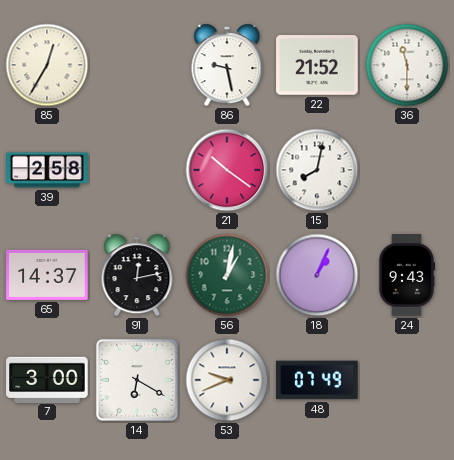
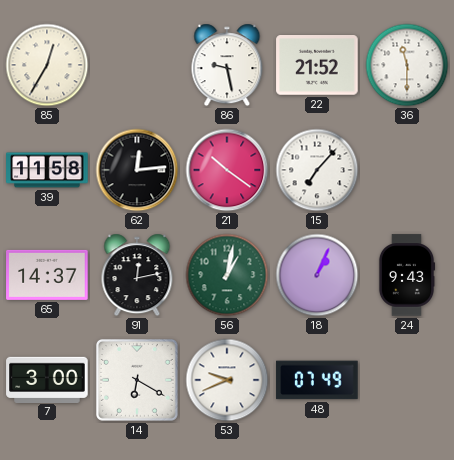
39: 2:58 -> 11:58 (47, 170)
62: none -> 12:14 (137, 170)
15: 8:02 -> 7:07 (317, 170)
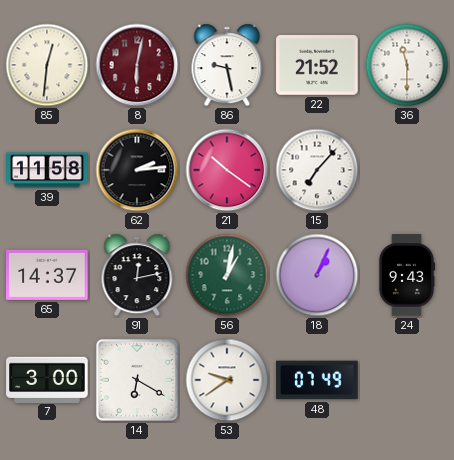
85: 12:35 -> 12:31 (47, 65)
8: none -> 6:02 (137, 65)
62: 12:14 -> 2:14 (137, 170)
53: 9:41 -> 9:39 (227, 380)
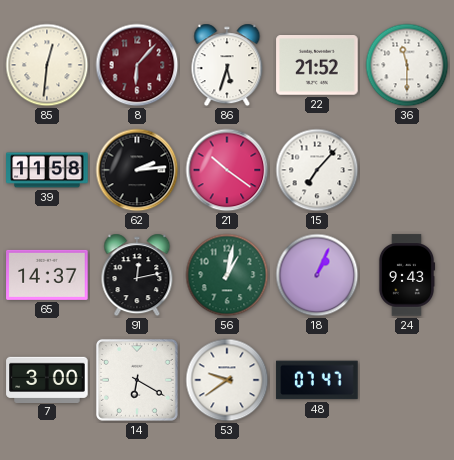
8: 6:02 -> 6:07 (137, 65)
86: 9:28 -> 5:33 (227, 65)
48: 07:49 -> 07:47 (317, 380)
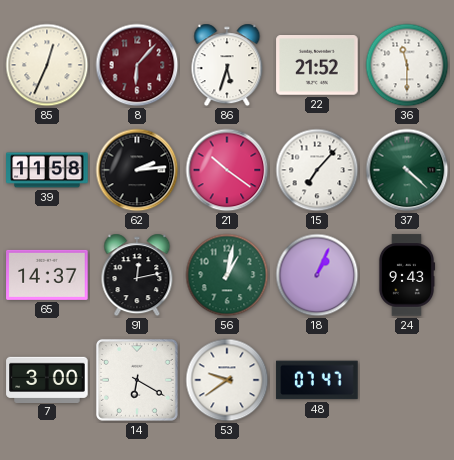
85: 12:31 -> 12:34 (47, 65)
37: none -> 4:22 (407, 170)
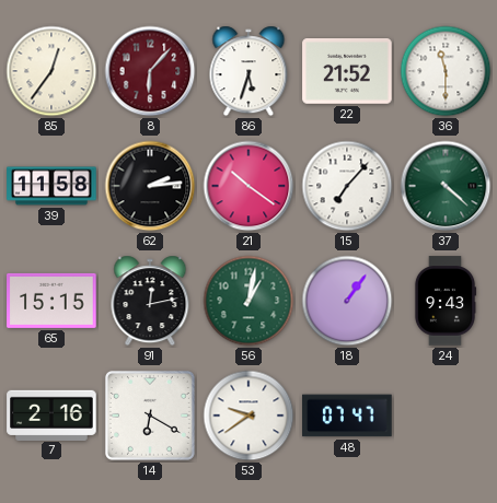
85: 12:34 -> 12:36 (51, 71)
65: 14:37 -> 15:15 (51, 301)
18: 1:04 -> 1:06 (347, 301)
7: 3:00 -> 2:16 (51, 414)
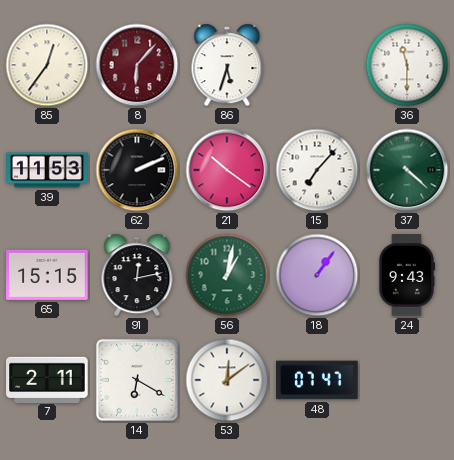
22: 21:52 -> none (347, 72)
39: 11:58 -> 11:53 (47, 170)
62: 2:14 -> 2:11 (137, 170)
7: 2:16 -> 2:11 (47, 379)
53: 9:39 -> 12:09 (227, 380)
